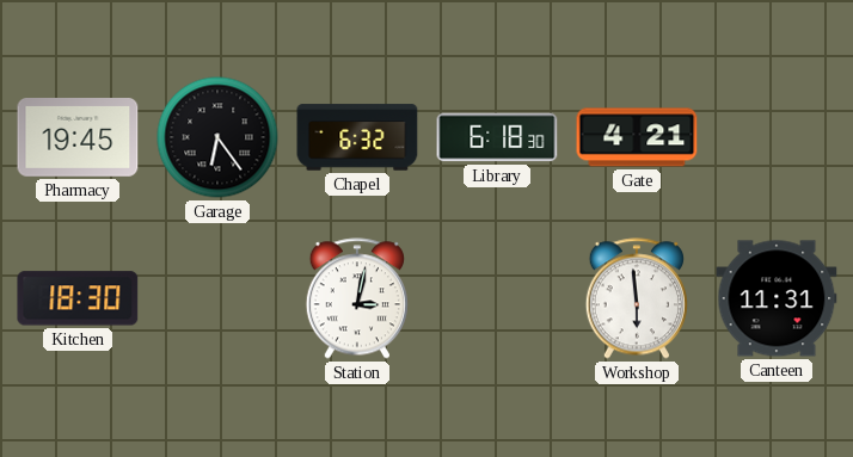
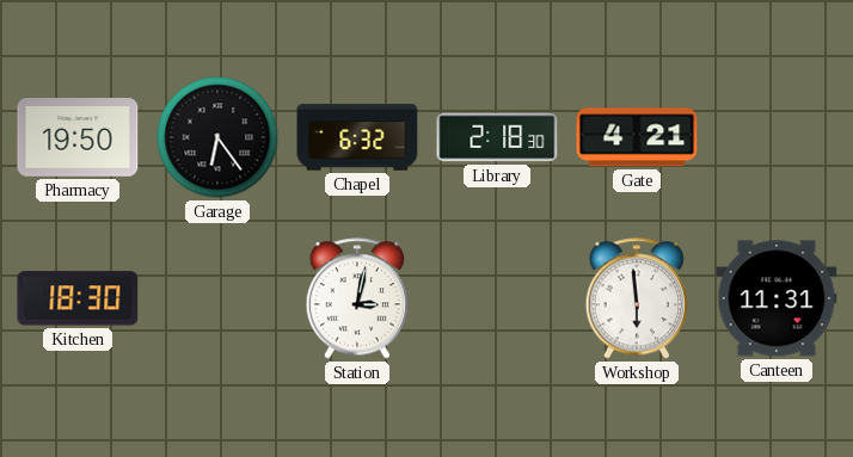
Pharmacy: 19:45 -> 19:50 (78, 138)
Library: 6:18 -> 2:18 (497, 137)
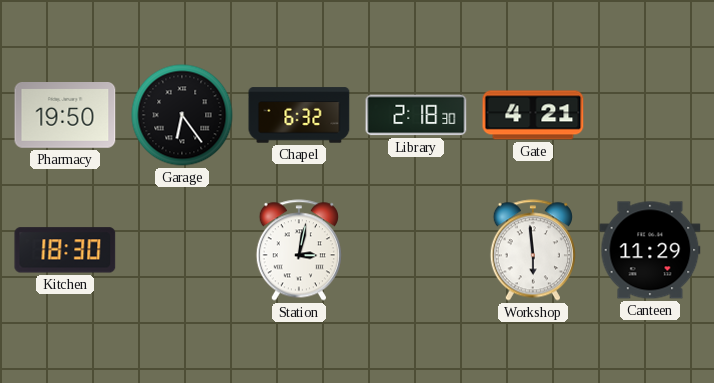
Canteen: 11:31 -> 11:29 (650, 250)
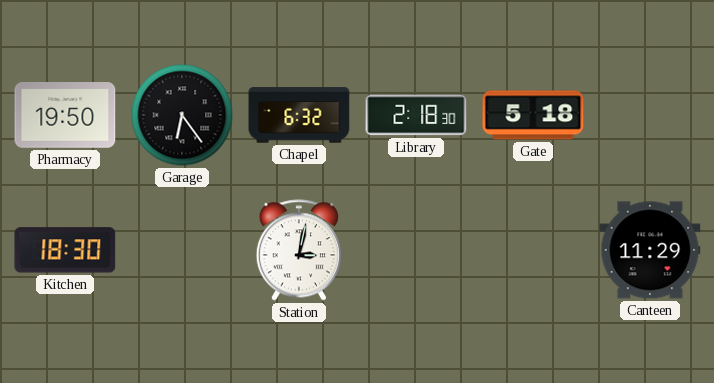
Gate: 4:21 -> 5:18 (533, 115)
Workshop: 5:59 -> none (533, 250)
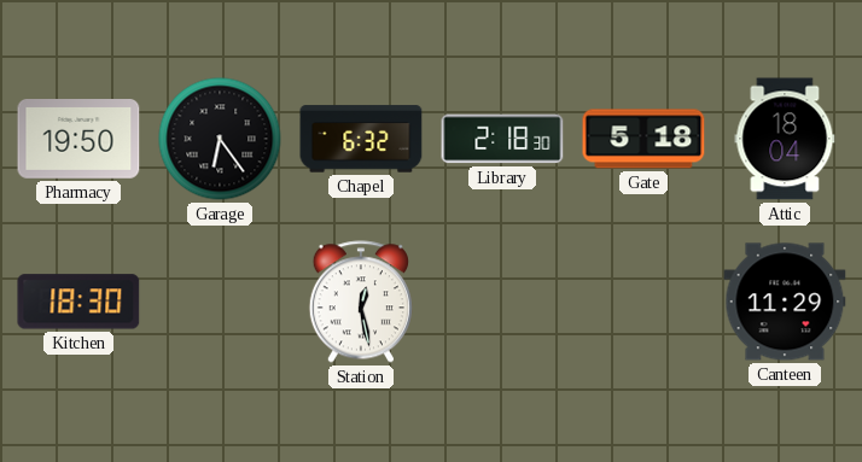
Attic: none -> 18:04 (785, 139)
Station: 3:02 -> 12:28 (361, 302)
